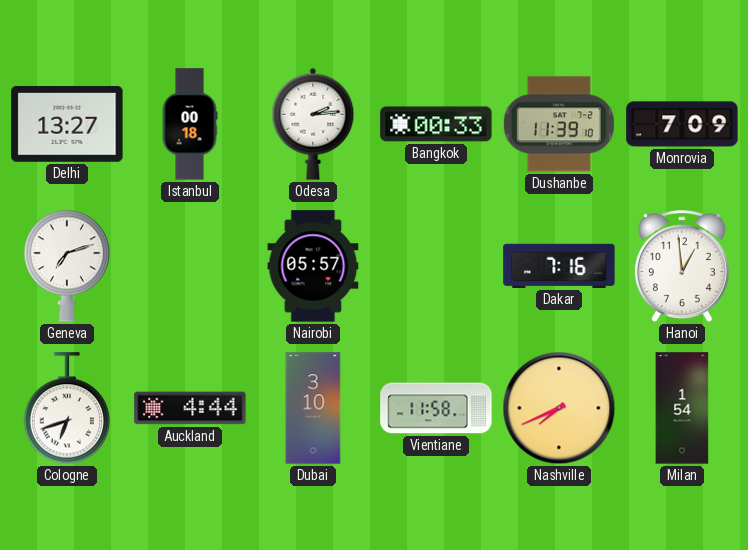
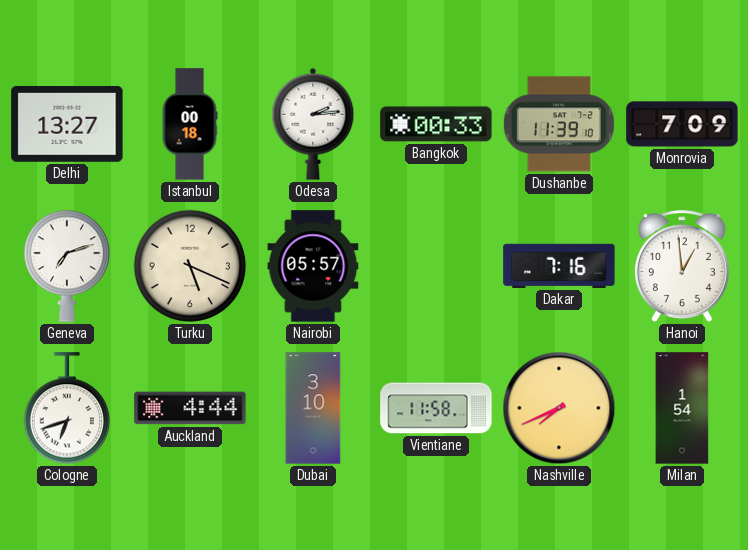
Turku: none -> 5:19 (190, 266)
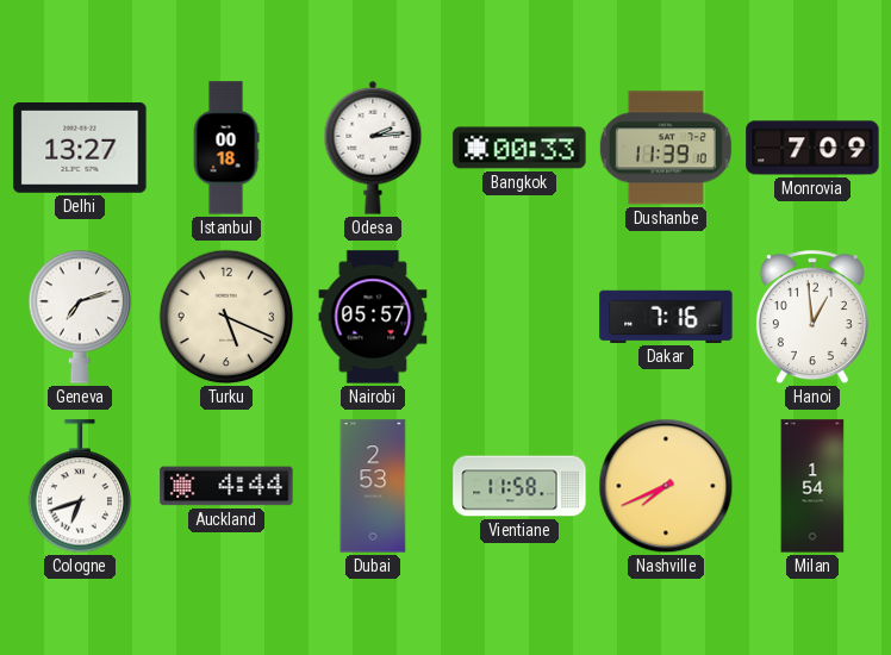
Dubai: 3:10 -> 2:53 (373, 486)
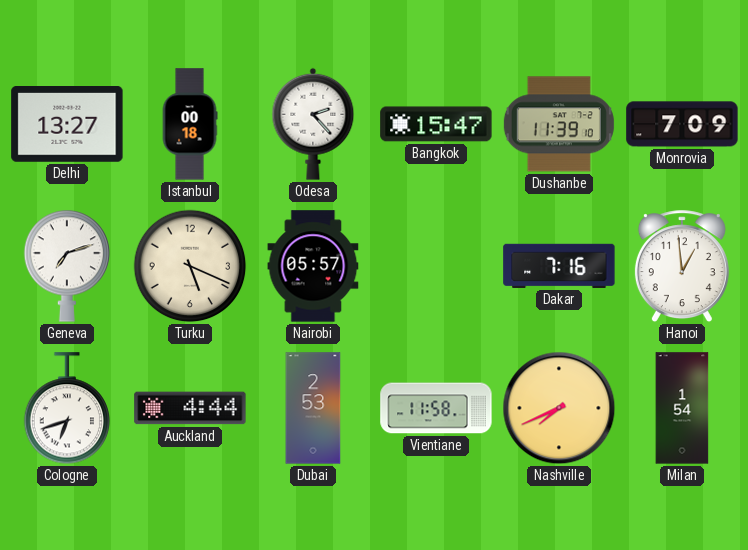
Odesa: 2:14 -> 2:23 (313, 124)
Bangkok: 00:33 -> 15:47 (436, 124)
